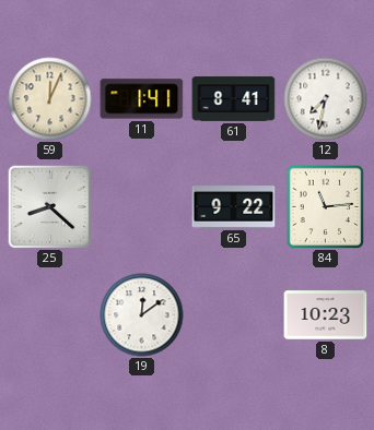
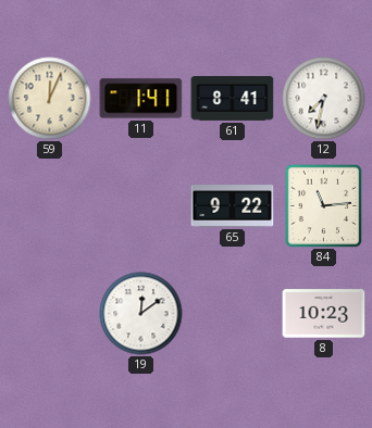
25: 8:22 -> none (49, 206)
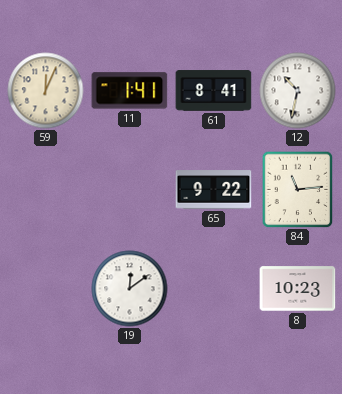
12: 7:32 -> 10:32 (298, 91)
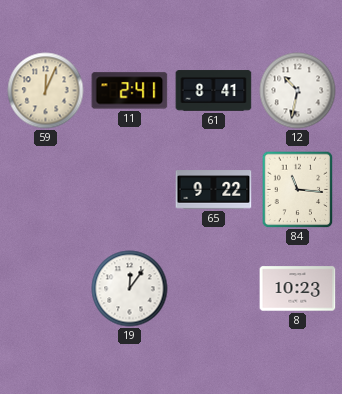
11: 1:41 -> 2:41 (130, 91)
84: 11:14 -> 11:16 (298, 189)
19: 12:09 -> 12:06 (130, 289)
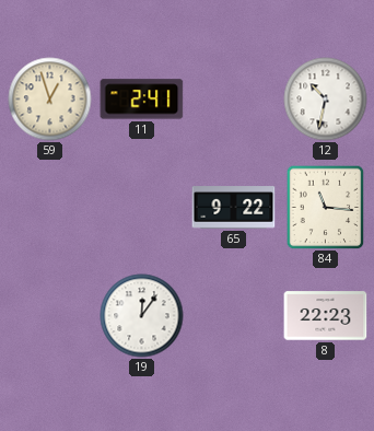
59: 12:04 -> 12:57 (50, 100)
61: 8:41 -> none (214, 91)
8: 10:23 -> 22:23 (326, 316)
